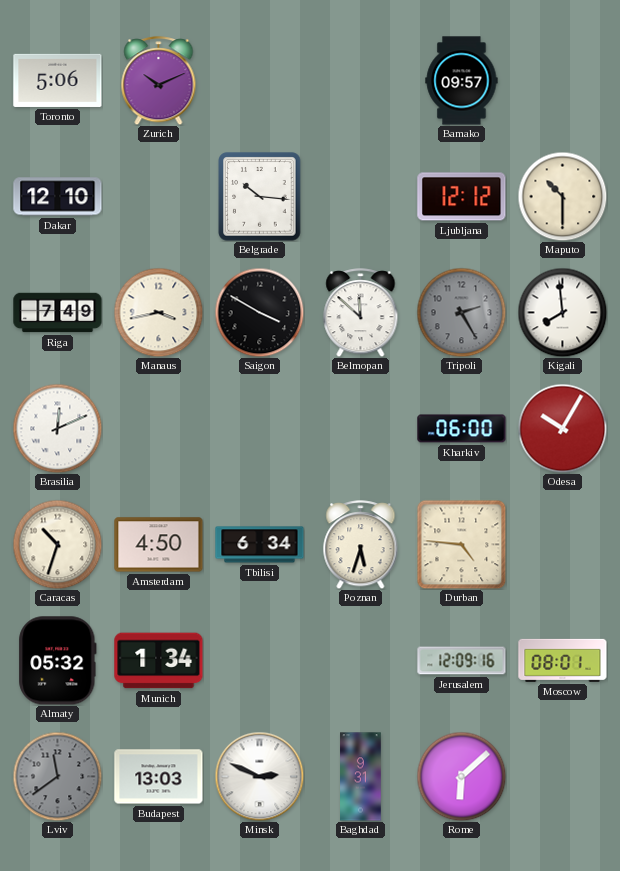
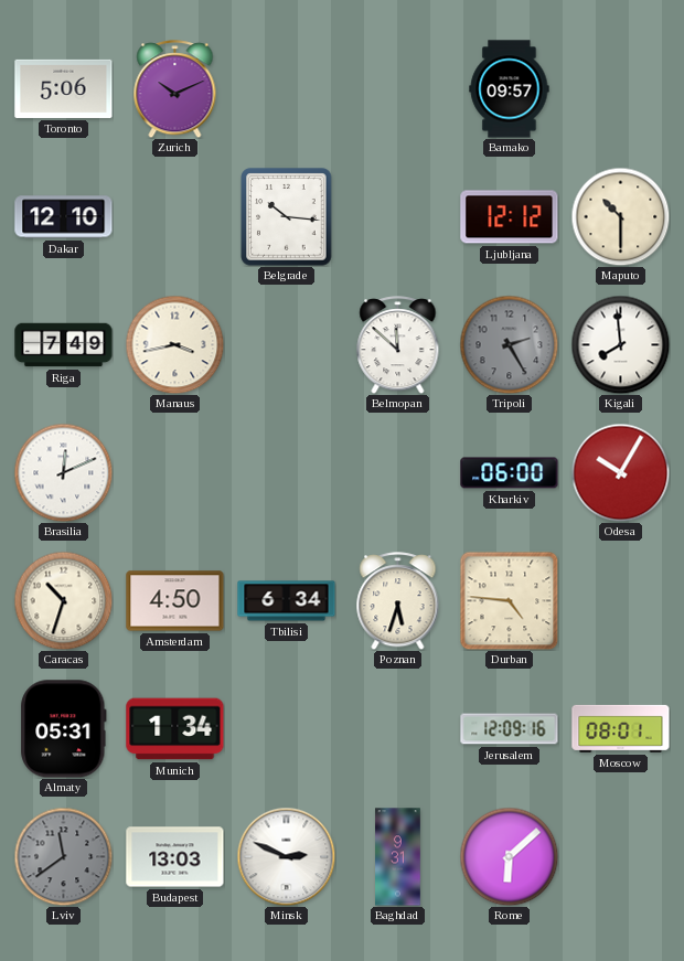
Saigon: 3:50 -> none (259, 312)
Almaty: 05:32 -> 05:31 (64, 729)
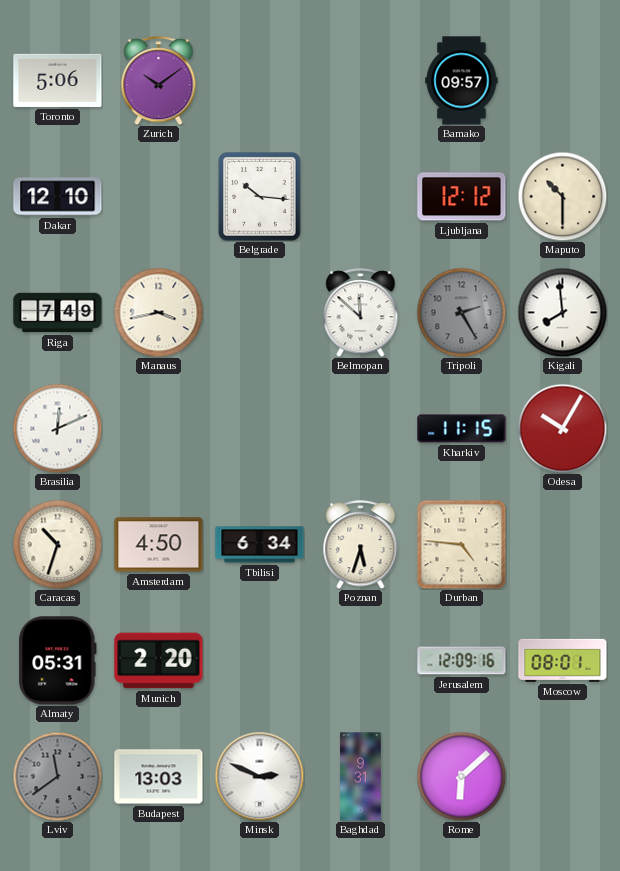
Zurich: 10:11 -> 10:09 (159, 81)
Kharkiv: 06:00 -> 11:15 (462, 429)
Munich: 1:34 -> 2:20 (159, 661)
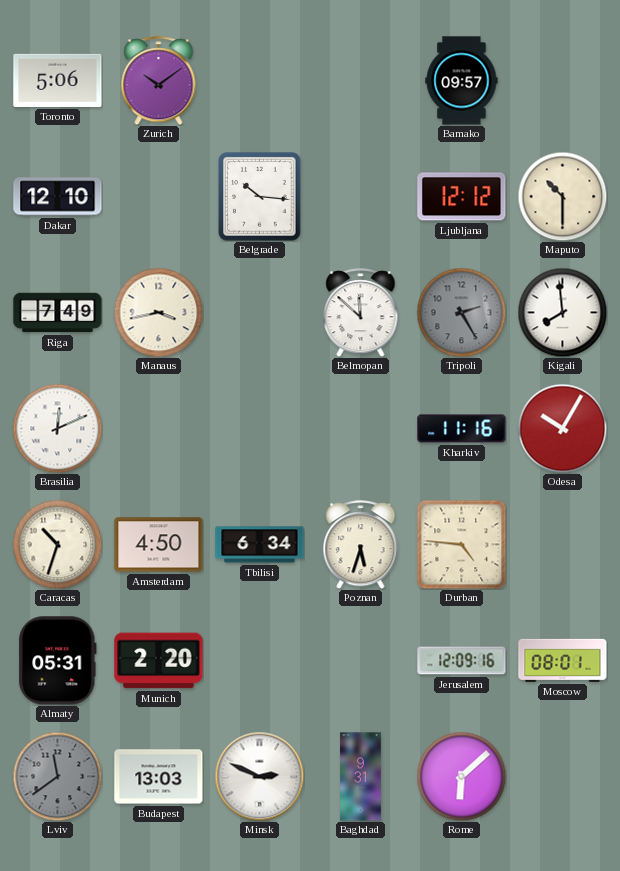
Kharkiv: 11:15 -> 11:16 (462, 429)
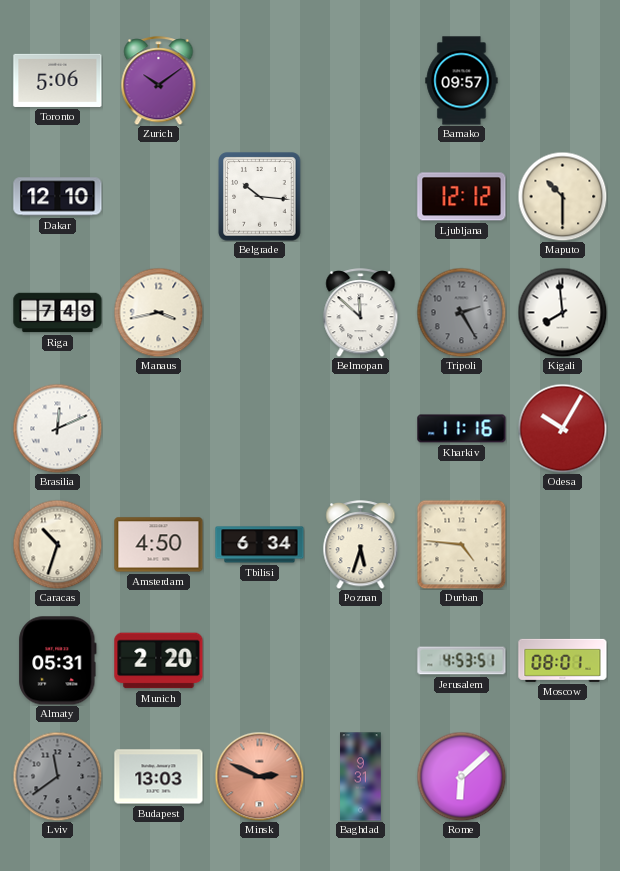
Jerusalem: 12:09 -> 4:53 (462, 661)
Minsk dial: white -> salmon (259, 776)
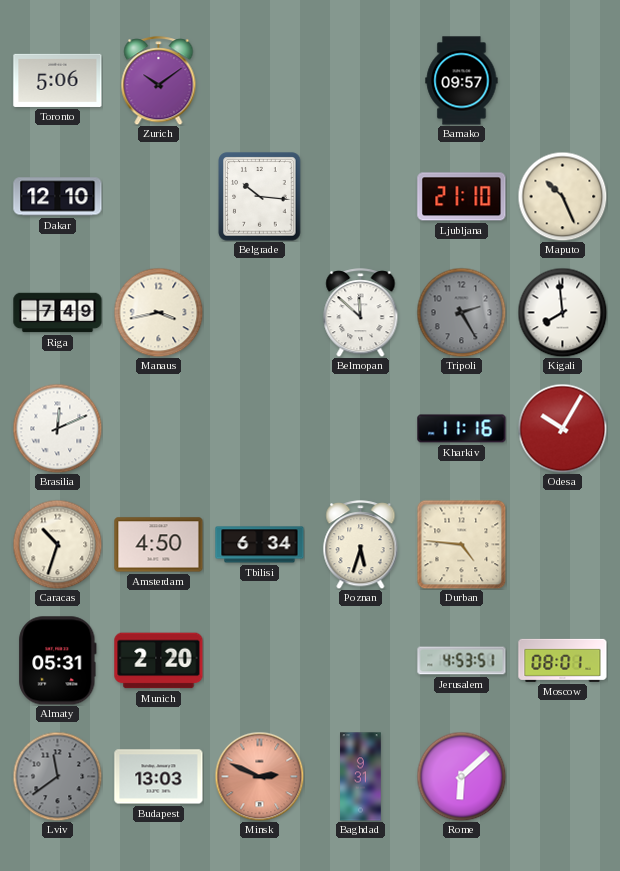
Ljubljana: 12:12 -> 21:10 (462, 197)
Maputo: 10:30 -> 10:26 (562, 196)
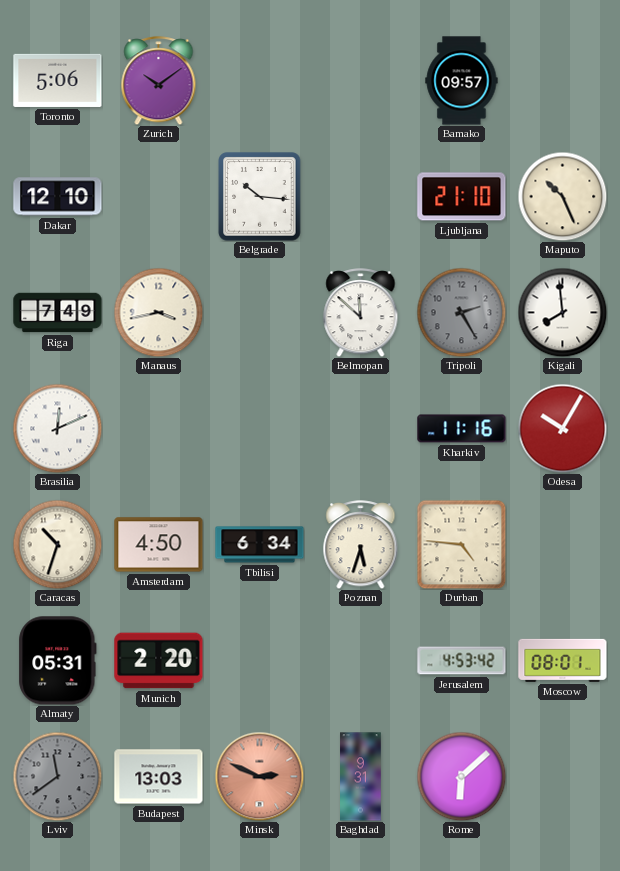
Jerusalem: 4:53:51 -> 4:53:42 (462, 661)
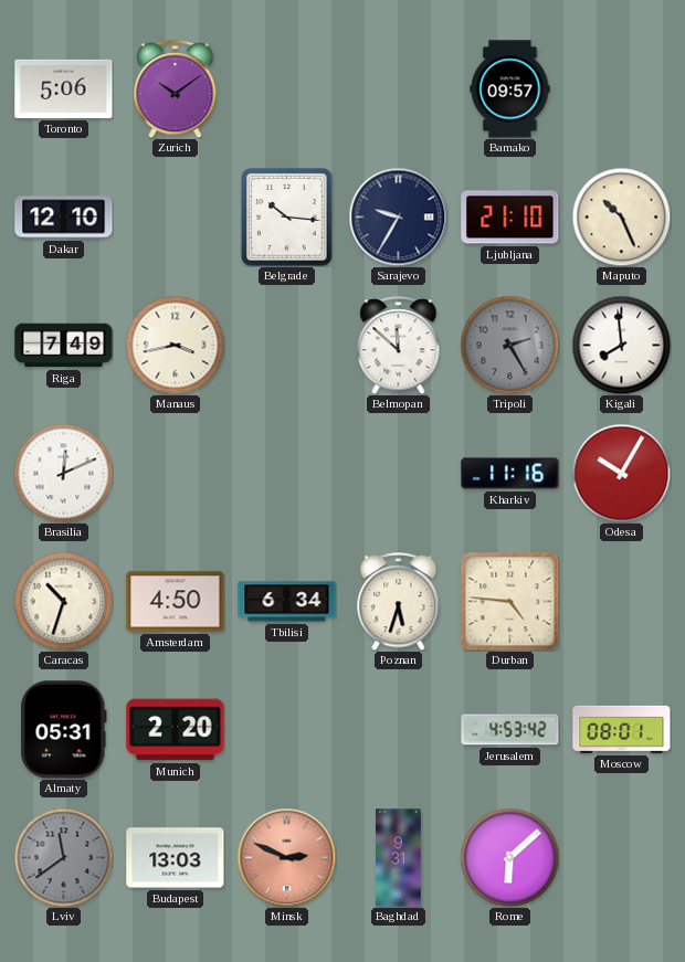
Sarajevo: none -> 9:35 (398, 216)
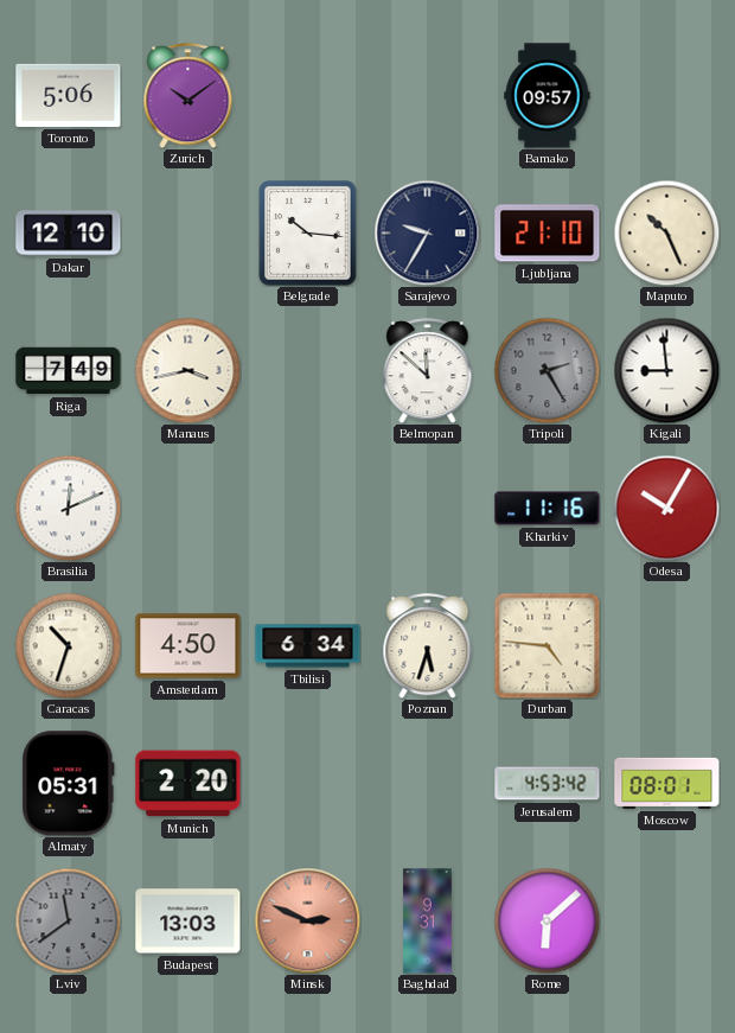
Kigali: 7:59 -> 8:59 (666, 370)
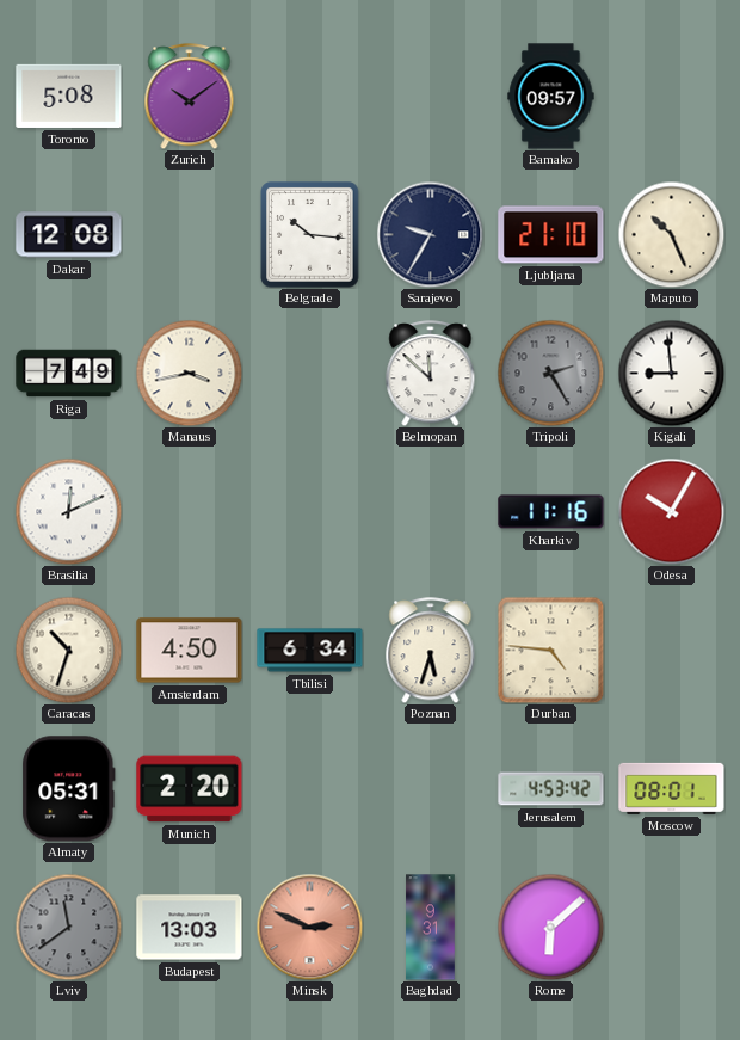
Toronto: 5:06 -> 5:08 (69, 96)
Dakar: 12:10 -> 12:08 (69, 235)
